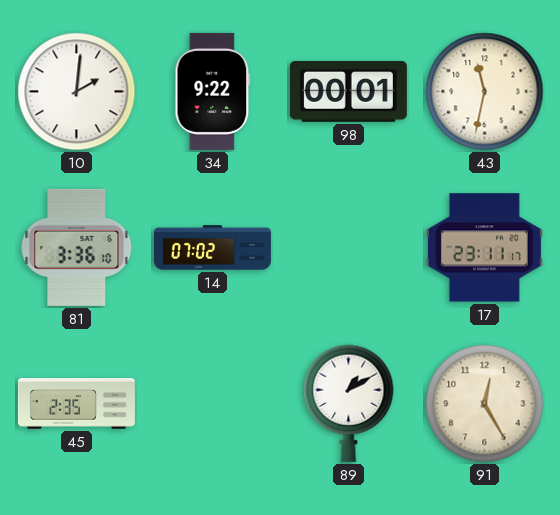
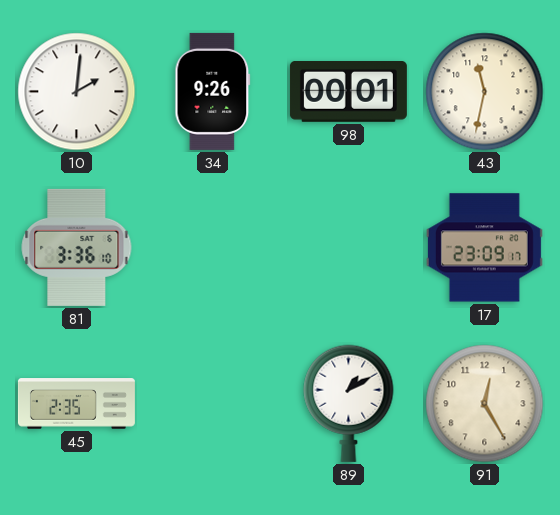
34: 9:22 -> 9:26 (213, 91)
14: 07:02 -> none (212, 248)
17: 23:11 -> 23:09 (484, 248)
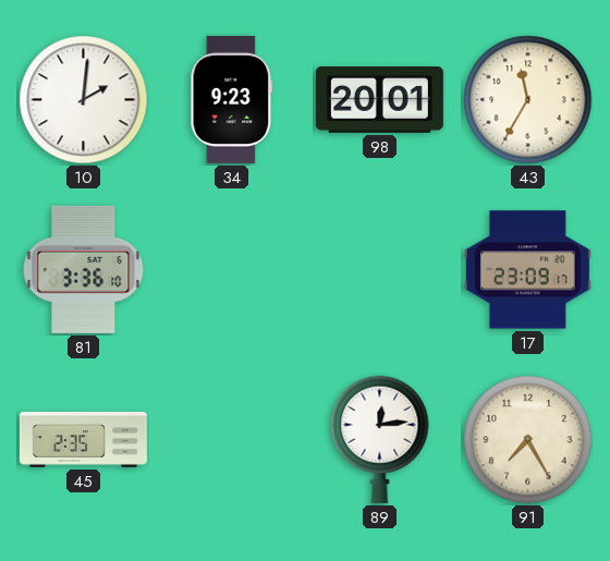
34: 9:26 -> 9:23 (232, 99)
98: 00:01 -> 20:01 (379, 100)
43: 11:32 -> 11:35 (528, 100)
89: 1:10 -> 12:14 (380, 439)
91: 12:25 -> 7:25 (528, 440)
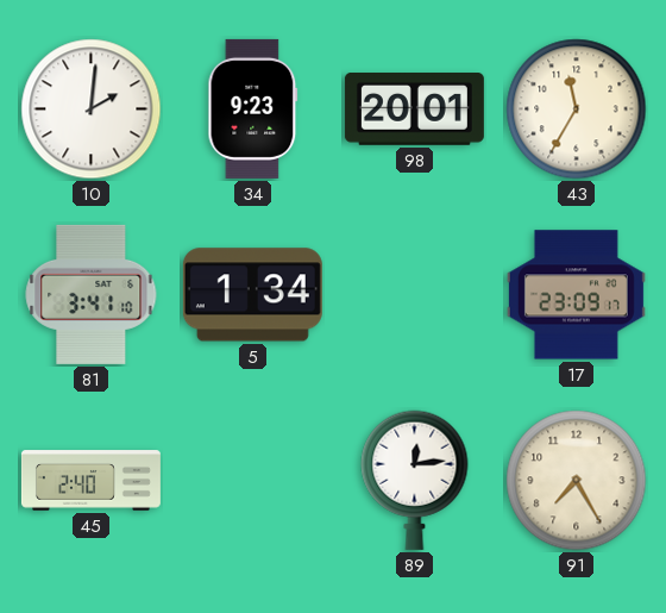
81: 3:36 -> 3:41 (92, 294)
5: none -> 1:34 (252, 295)
45: 2:35 -> 2:40 (90, 481)
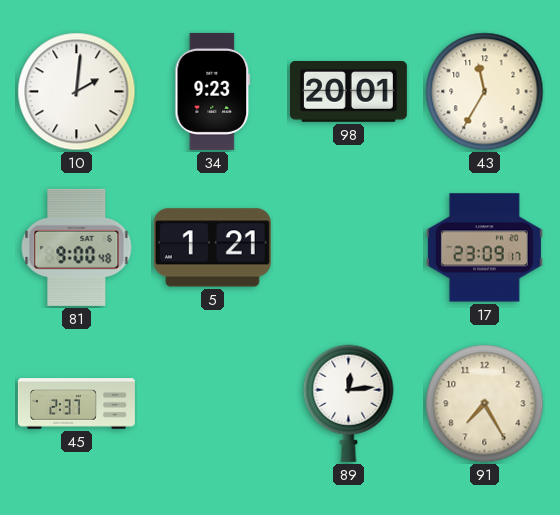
81: 3:41 -> 9:00 (77, 247)
5: 1:34 -> 1:21 (212, 248)
45: 2:40 -> 2:37 (76, 404)
